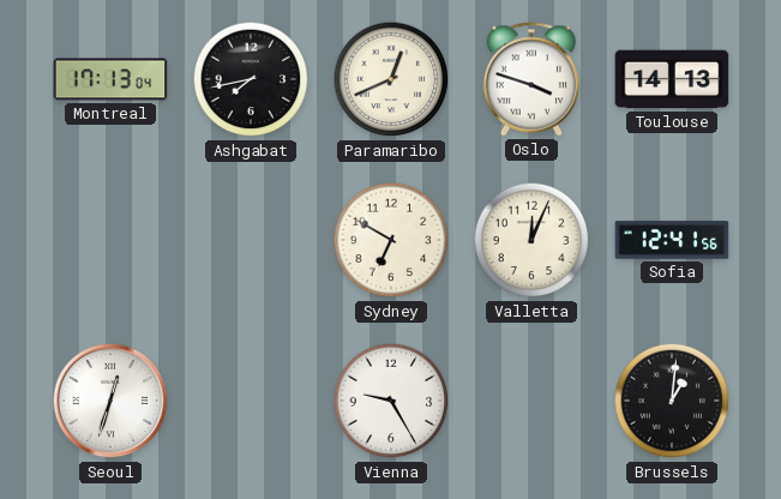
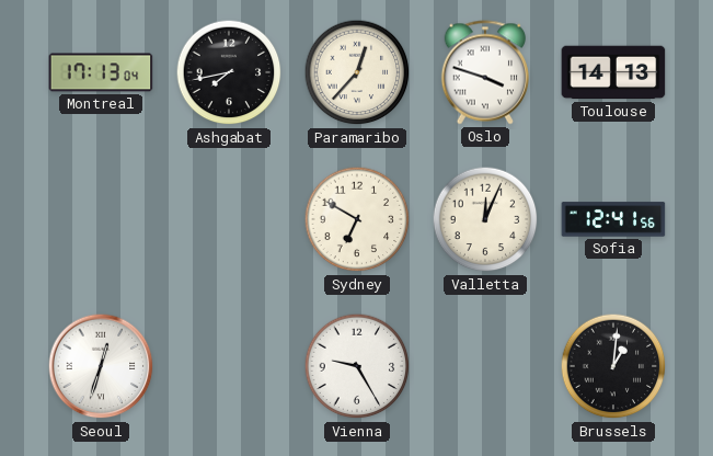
Paramaribo: 12:41 -> 12:37 (357, 72)
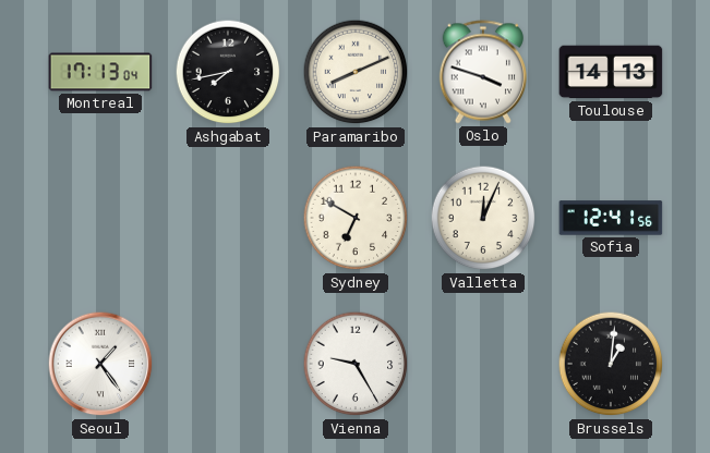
Paramaribo: 12:37 -> 8:11 (356, 72)
Seoul: 12:33 -> 1:24 (100, 364)
